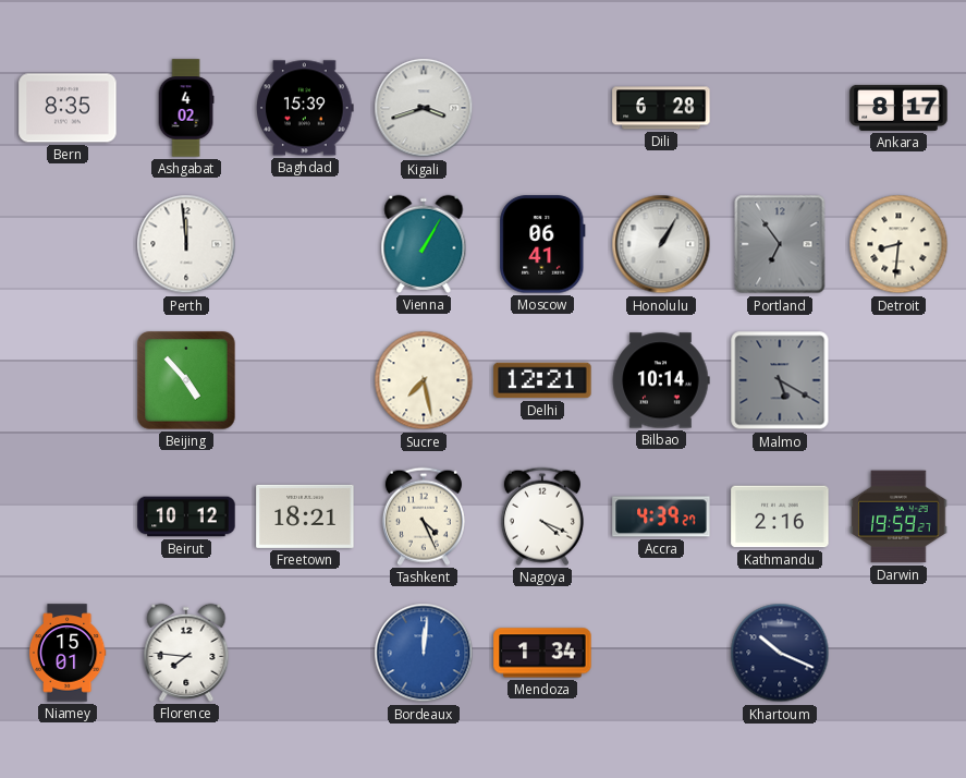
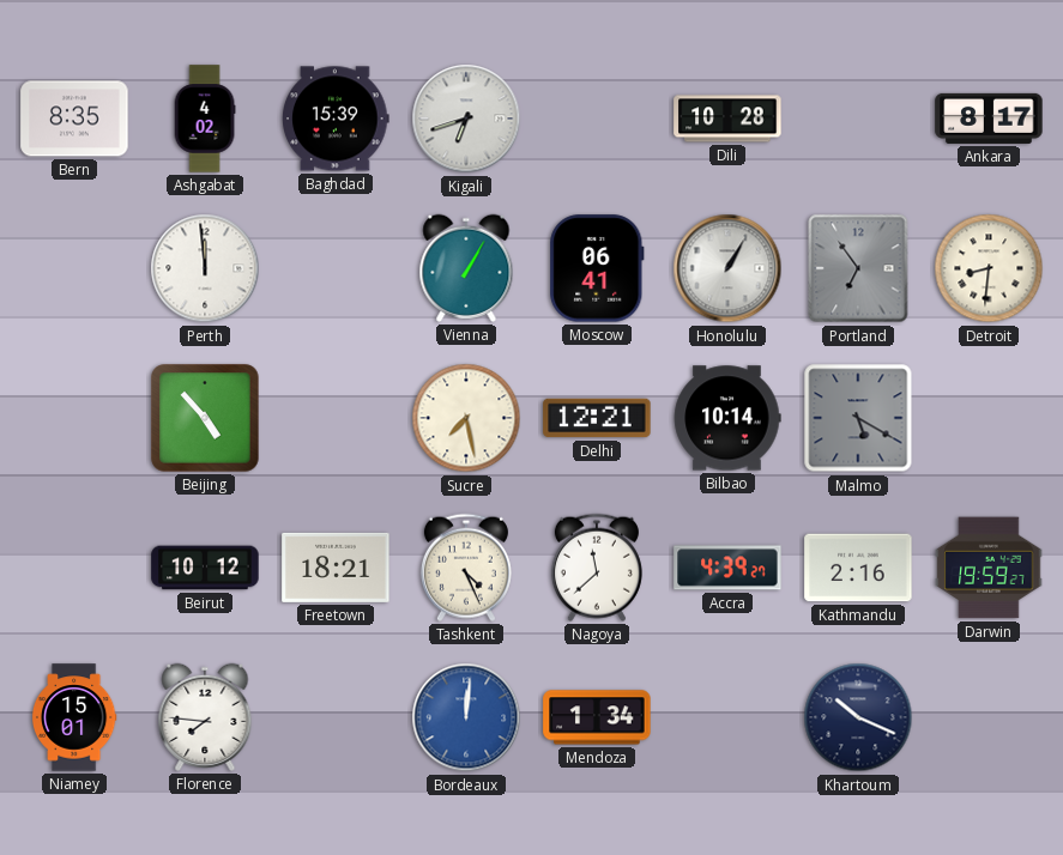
Kigali: 3:42 -> 6:42 (466, 119)
Dili: 6:28 -> 10:28 (727, 119)
Nagoya: 4:19 -> 11:38 (597, 568)
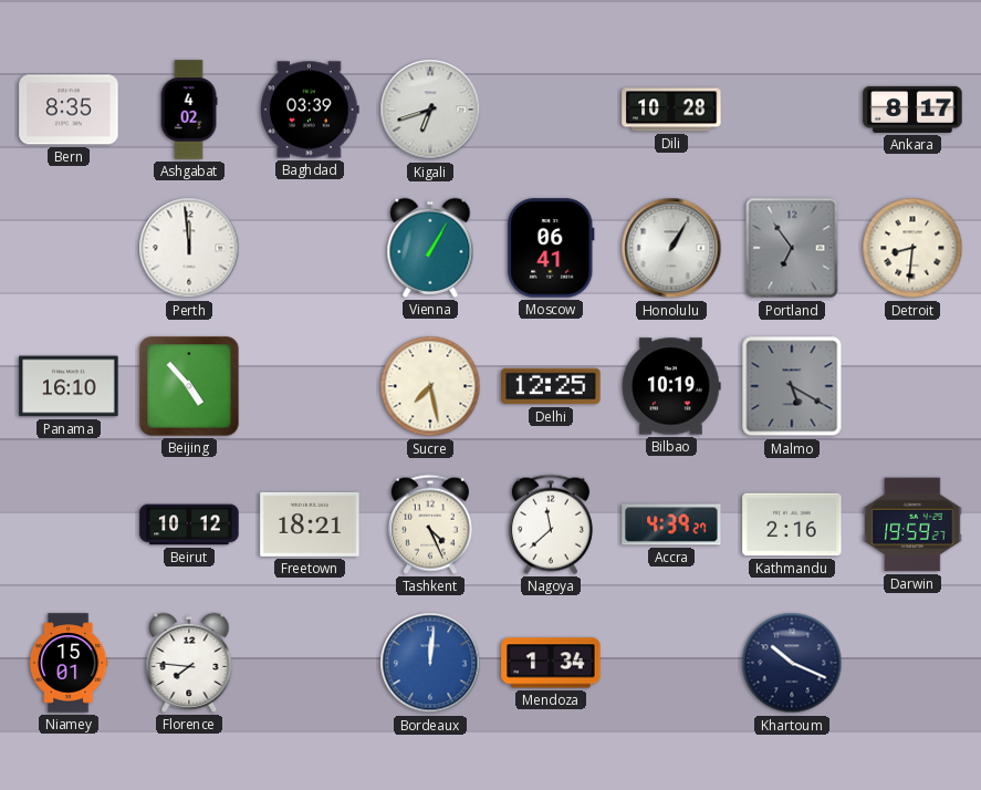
Baghdad: 15:39 -> 03:39 (310, 110)
Panama: none -> 16:10 (69, 386)
Delhi: 12:21 -> 12:25 (551, 386)
Bilbao: 10:14 -> 10:19 (671, 386)
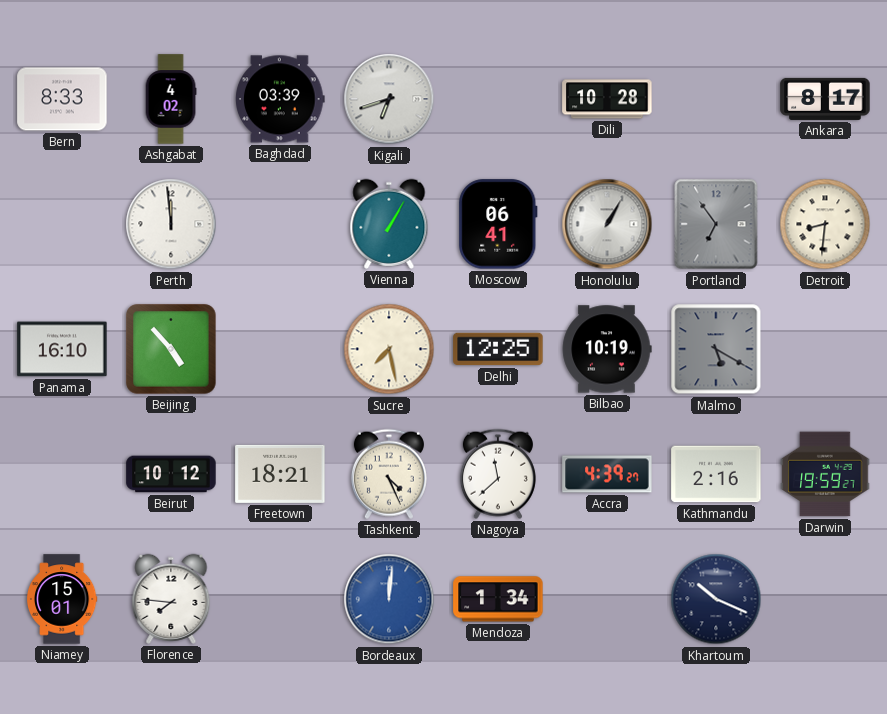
Bern: 8:35 -> 8:33 (62, 99)
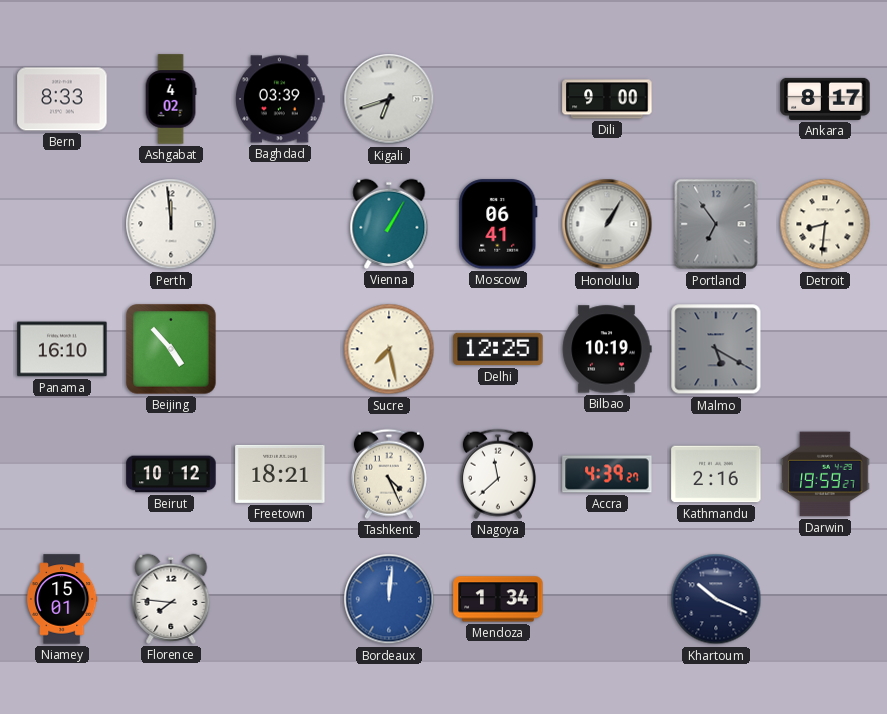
Dili: 10:28 -> 9:00 (607, 99)
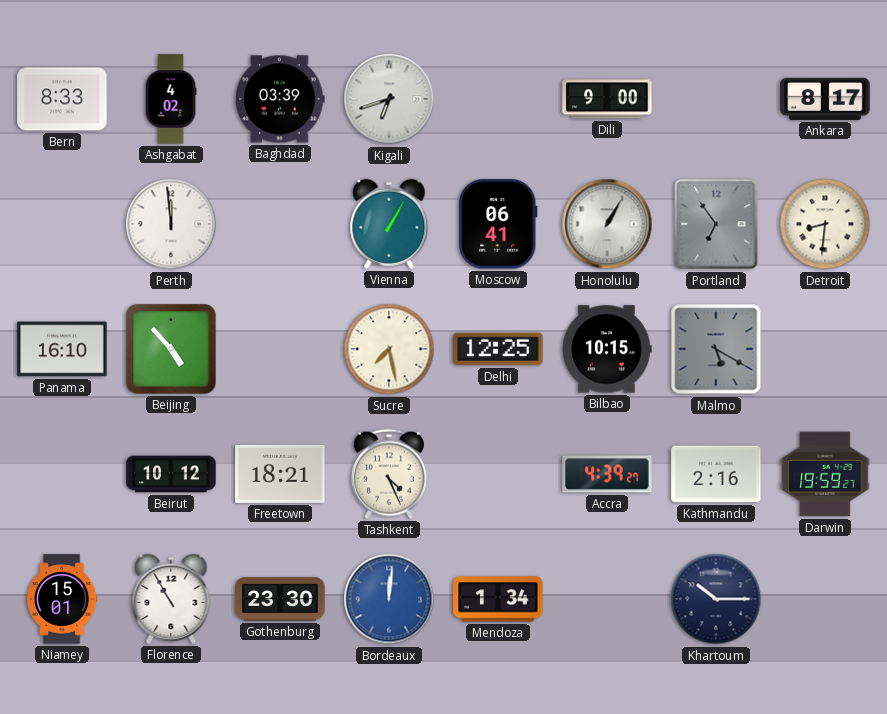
Bilbao: 10:19 -> 10:15 (607, 349)
Nagoya: 11:38 -> none (498, 474)
Florence: 7:46 -> 10:55 (171, 599)
Gothenburg: none -> 23:30 (280, 599)
Khartoum: 10:19 -> 10:15 (716, 599)
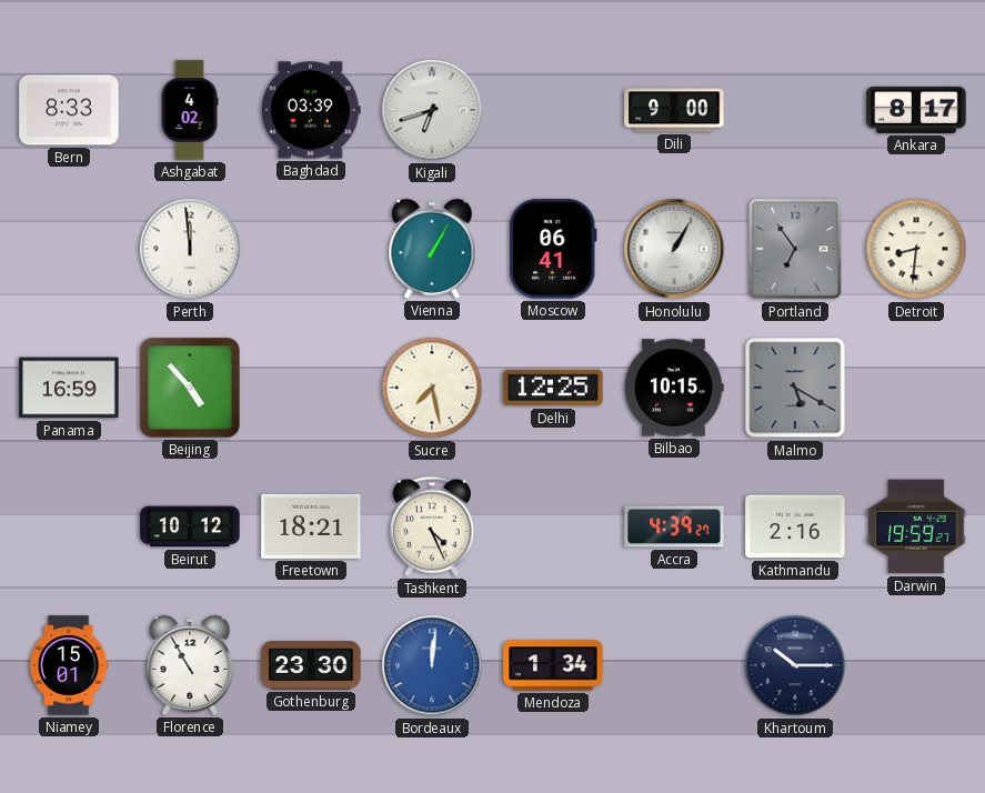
Panama: 16:10 -> 16:59 (69, 388)
